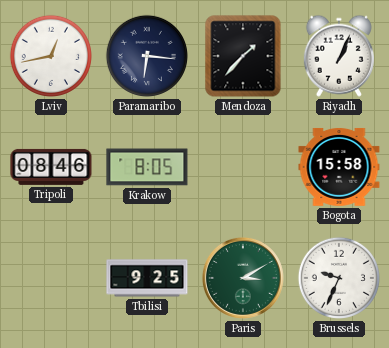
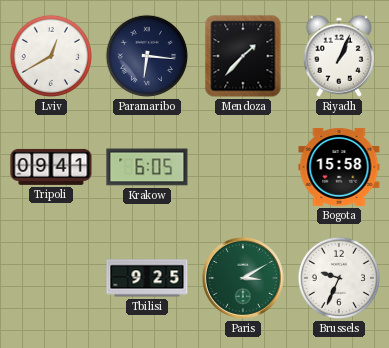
Lviv: 12:43 -> 12:40 (51, 56)
Tripoli: 08:46 -> 09:41 (51, 167)
Krakow: 8:05 -> 6:05 (147, 167)
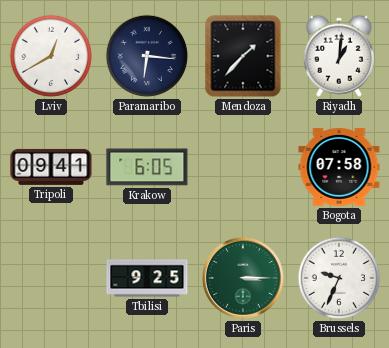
Riyadh: 1:04 -> 1:01 (339, 56)
Bogota: 15:58 -> 07:58 (339, 167)
Paris: 3:10 -> 3:15 (243, 278)
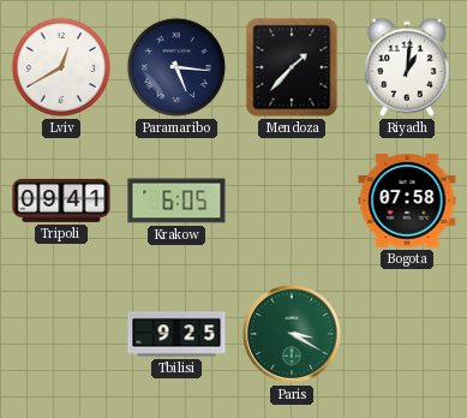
Paramaribo: 6:16 -> 5:16 (176, 67)
Paris: 3:15 -> 3:20 (292, 334)
Brussels: 9:34 -> none (339, 278)
